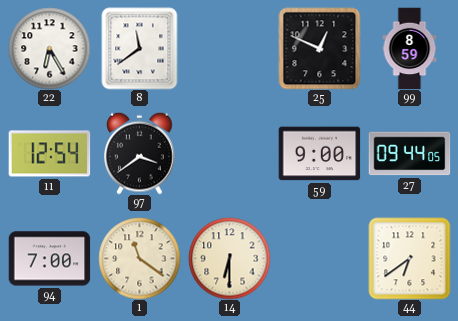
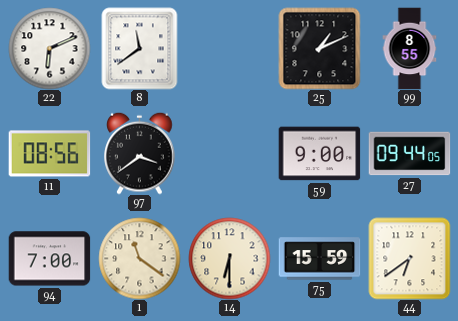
22: 6:25 -> 6:11 (49, 48)
25: 12:49 -> 1:11 (319, 48)
99: 8:59 -> 8:55 (410, 48)
11: 12:54 -> 08:56 (49, 154)
75: none -> 15:59 (319, 259)
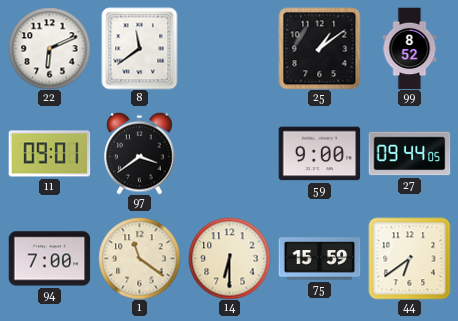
25: 1:11 -> 1:09 (319, 48)
99: 8:55 -> 8:52 (410, 48)
11: 08:56 -> 09:01 (49, 154)
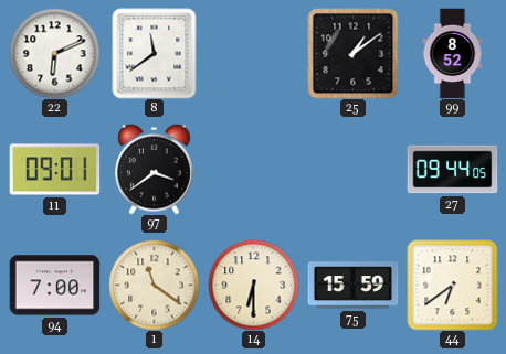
59: 9:00 -> none (319, 154)
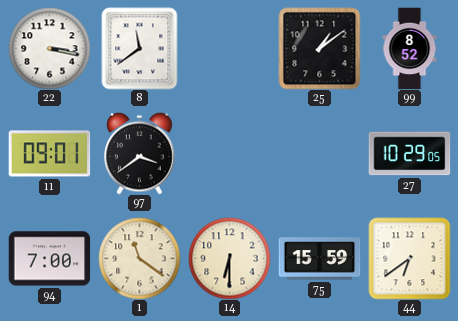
22: 6:11 -> 3:17 (49, 48)
27: 09:44 -> 10:29 (409, 154)
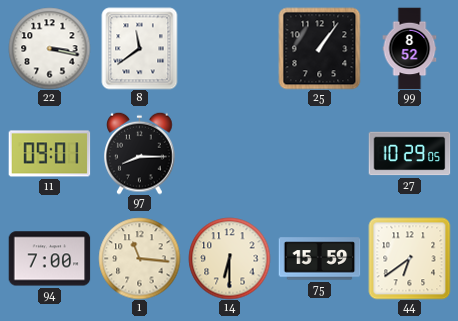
25: 1:09 -> 1:06 (319, 48)
97: 3:39 -> 8:15 (140, 153)
1: 11:21 -> 11:16 (139, 258)
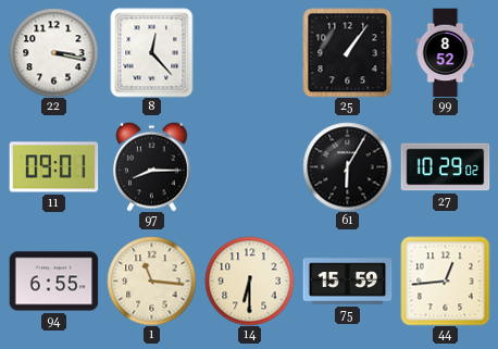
8: 11:39 -> 12:23 (152, 52)
61: none -> 6:05 (347, 166)
27: 10:29:05 -> 10:29:02 (445, 167)
94: 7:00 -> 6:55 (53, 282)
44: 6:39 -> 12:44 (445, 281)
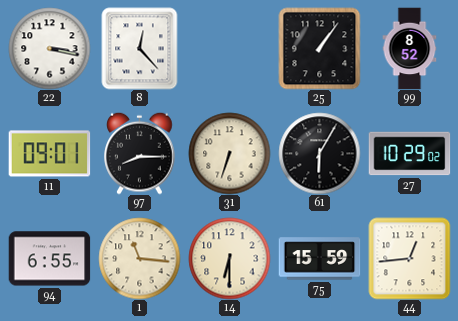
31: none -> 6:33 (229, 153)
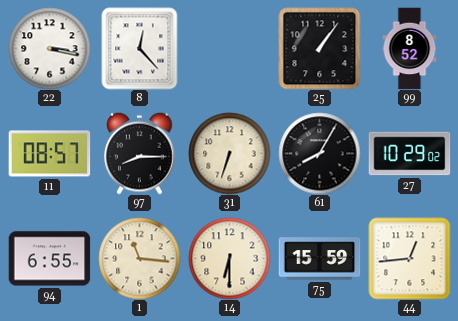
11: 09:01 -> 08:57 (49, 154)
61: 6:05 -> 8:05 (319, 153)
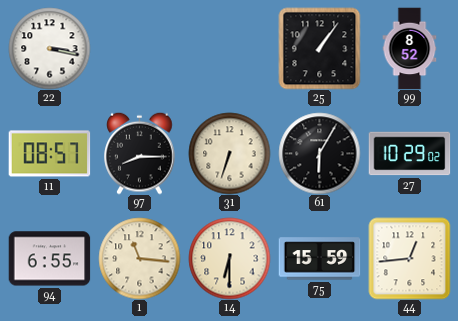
8: 12:23 -> none (140, 48)
61: 8:05 -> 6:05 (319, 153)
